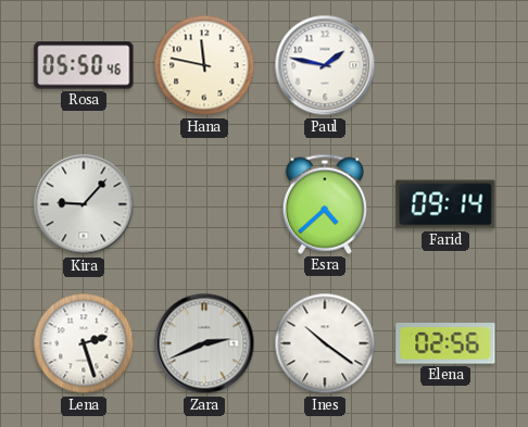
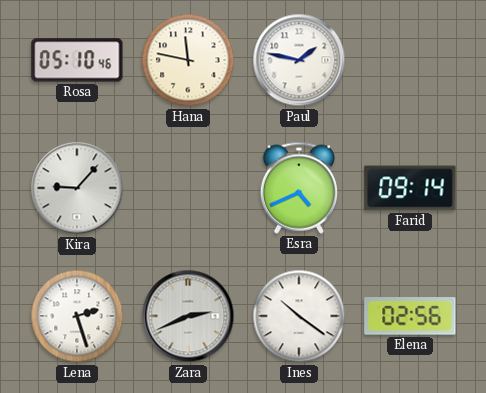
Rosa: 05:50 -> 05:10 (77, 60)
Esra: 4:38 -> 4:41 (298, 188)
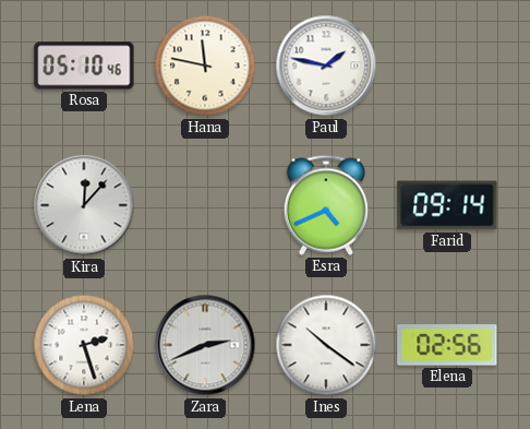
Kira: 9:07 -> 12:07 (84, 205)
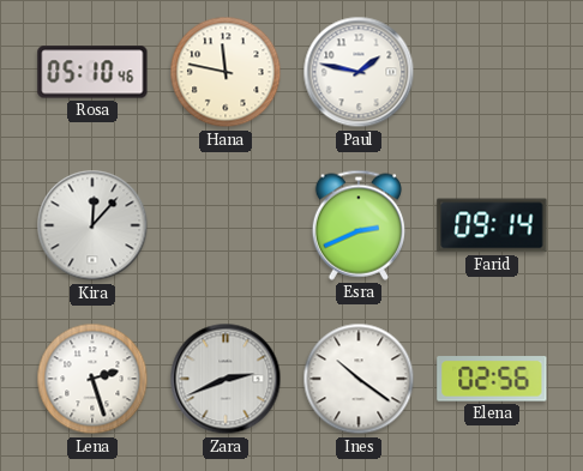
Esra: 4:41 -> 2:41 (357, 225)
